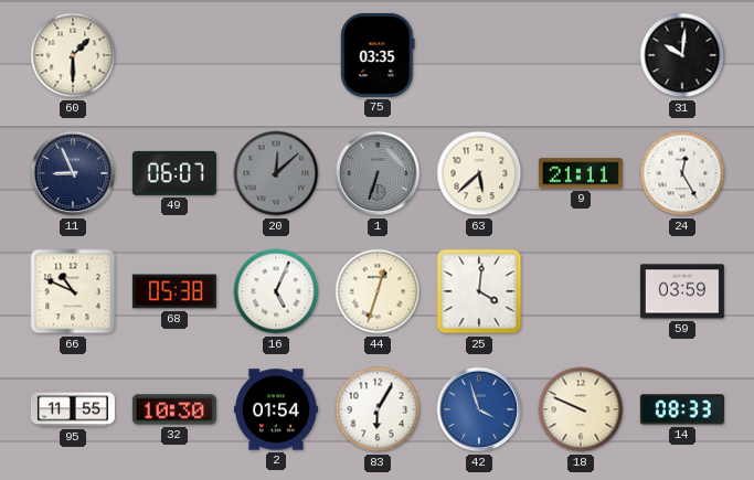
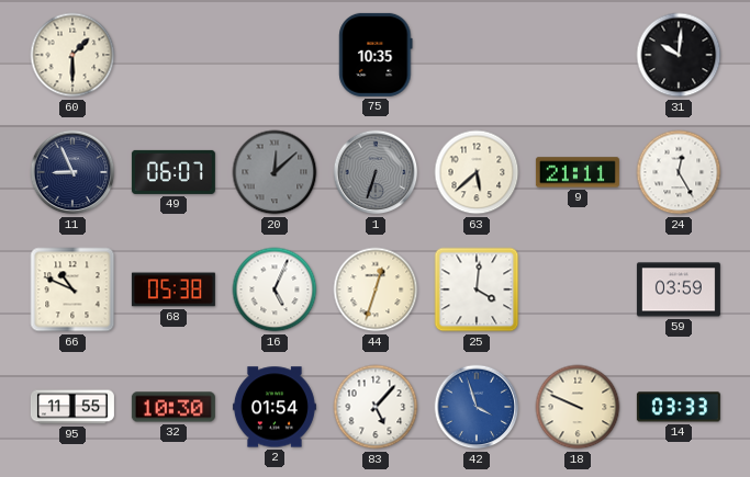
75: 03:35 -> 10:35 (376, 55)
83: 6:05 -> 5:07 (376, 407)
14: 08:33 -> 03:33 (679, 407)
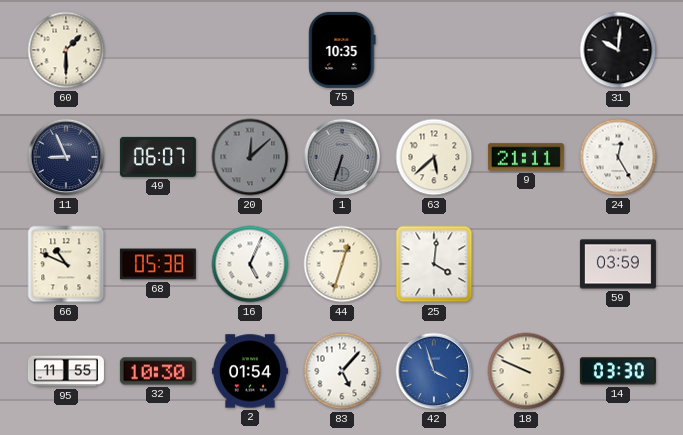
14: 03:33 -> 03:30 (618, 371)
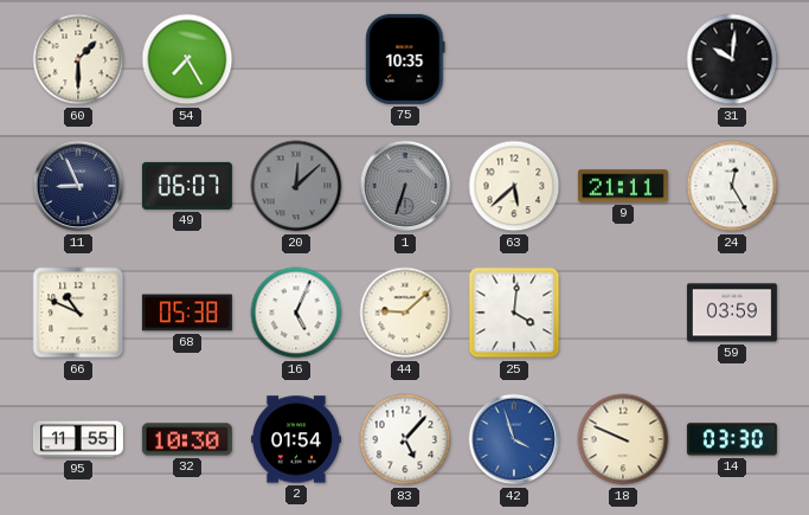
54: none -> 7:25 (187, 59)
44: 12:33 -> 9:08 (405, 313)
